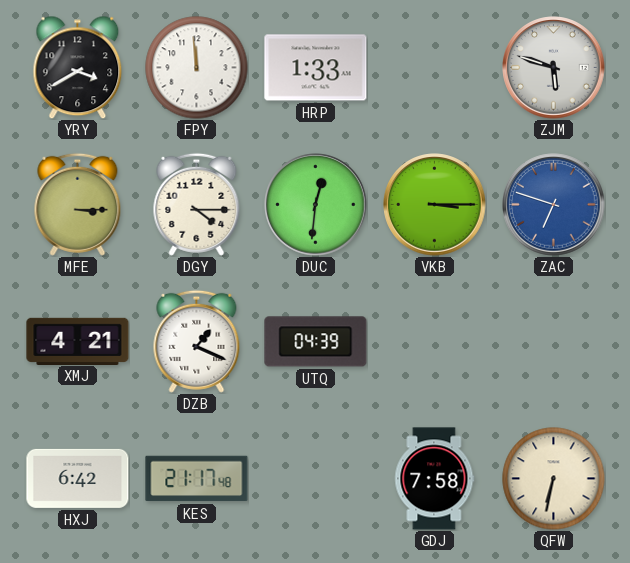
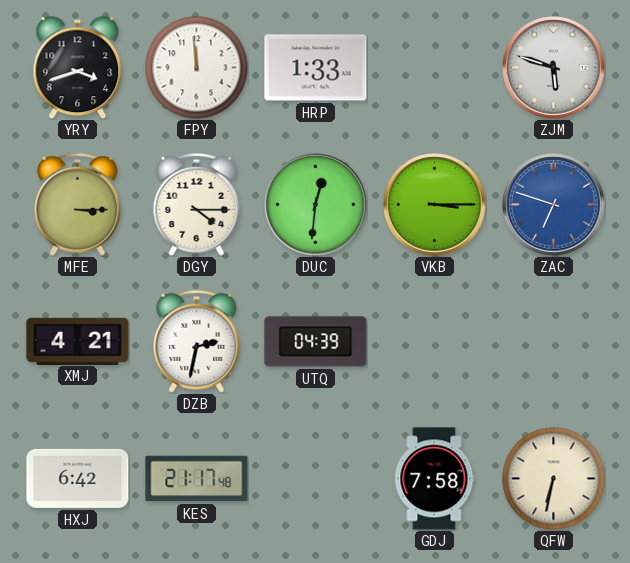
YRY: 3:40 -> 3:42 (78, 67)
DZB: 1:19 -> 2:32 (197, 341)
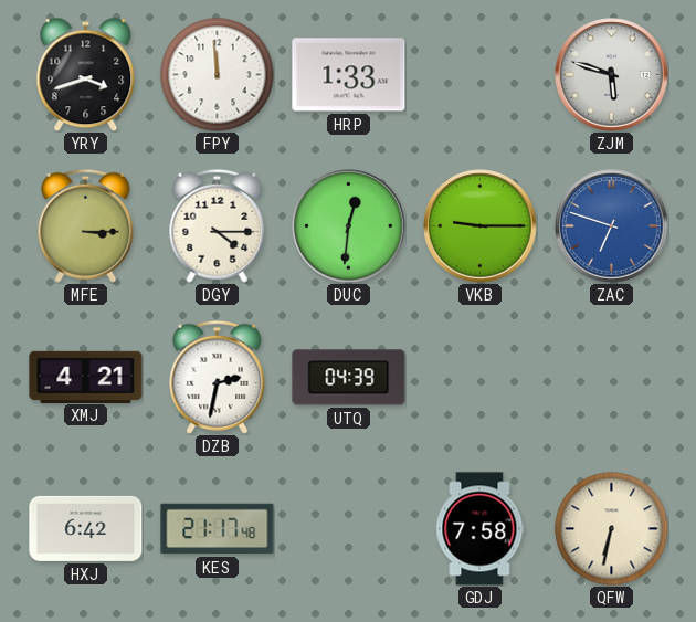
VKB: 3:15 -> 9:15 (481, 226)
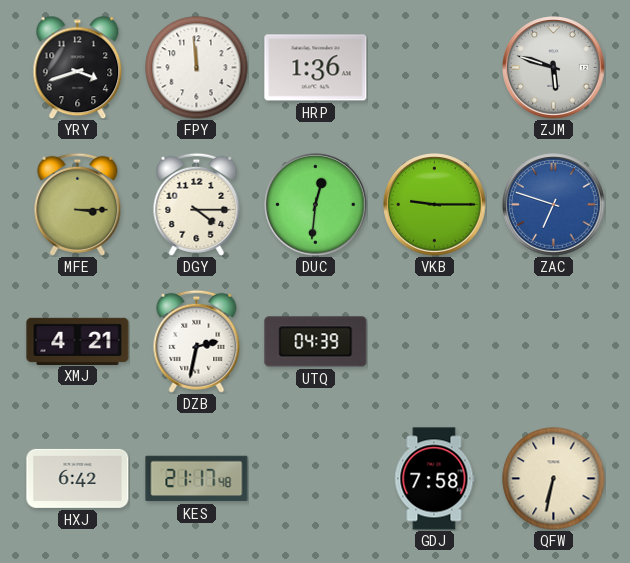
HRP: 1:33 -> 1:36 (316, 68)
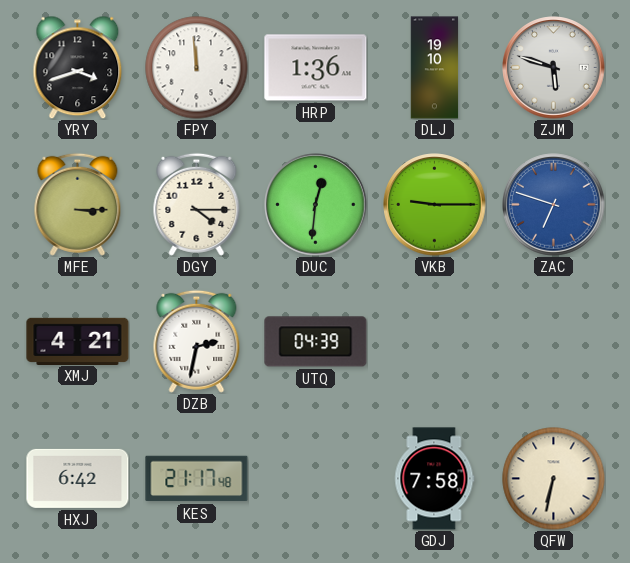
DLJ: none -> 19:10 (435, 68)
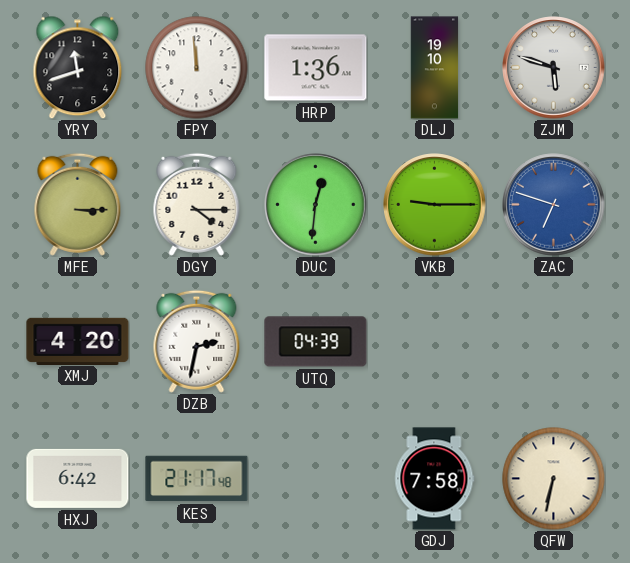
YRY: 3:42 -> 11:42 (78, 67)
XMJ: 4:21 -> 4:20 (78, 341)
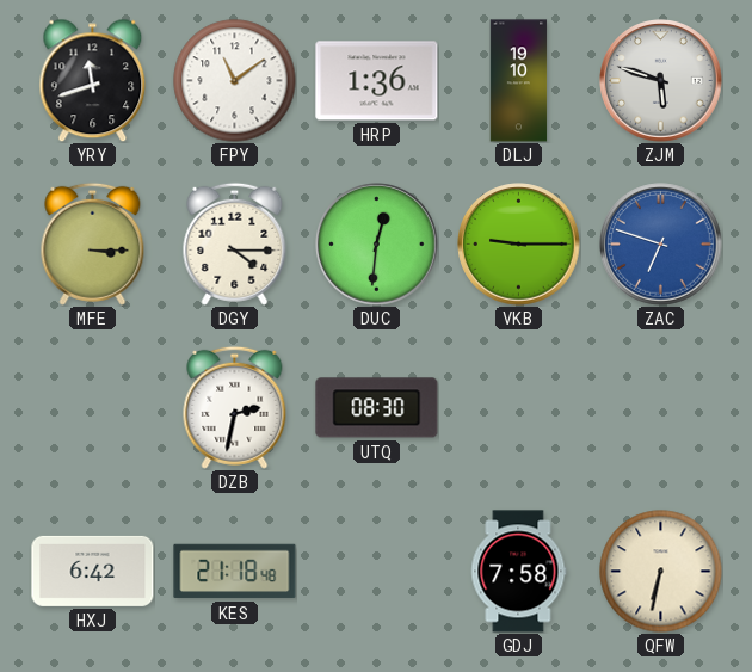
FPY: 11:59 -> 11:09 (235, 81)
XMJ: 4:20 -> none (78, 341)
UTQ: 04:39 -> 08:30 (377, 408)
KES: 21:17 -> 21:18 (235, 572)
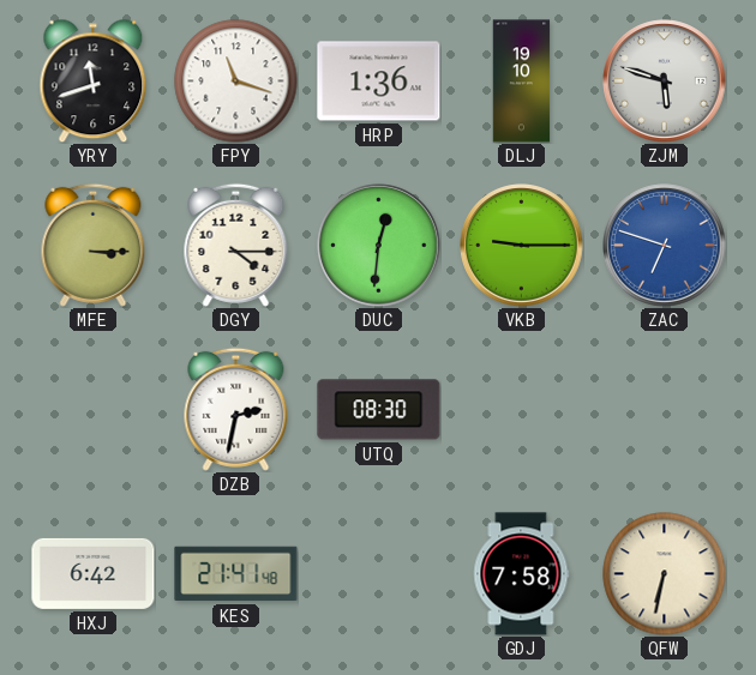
FPY: 11:09 -> 11:18 (236, 82)
KES: 21:18 -> 21:41 (236, 574)
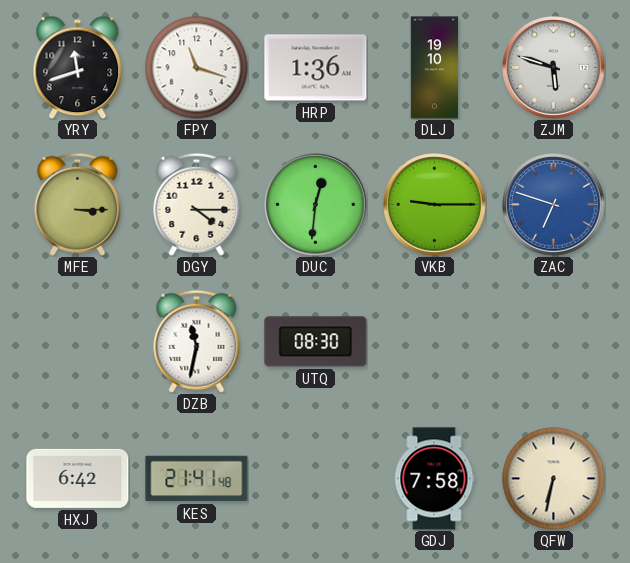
DZB: 2:32 -> 11:32 (197, 341)
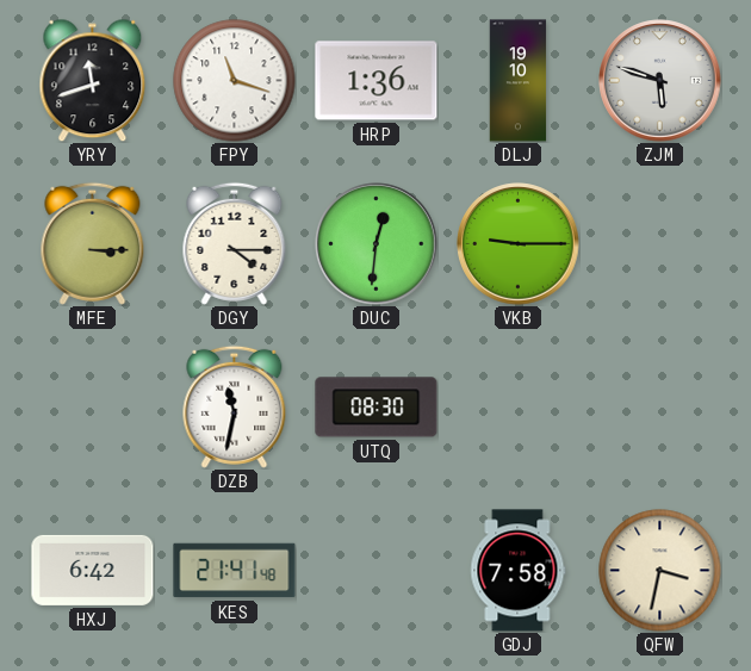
ZAC: 6:48 -> none (554, 205)
QFW: 6:32 -> 3:32 (660, 571)
